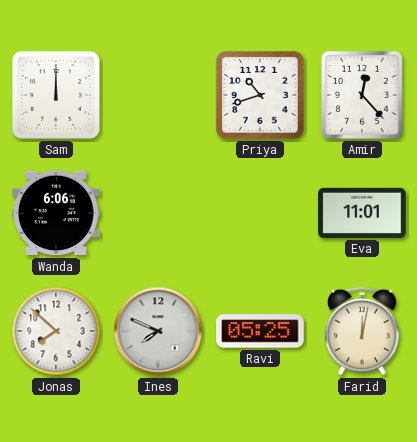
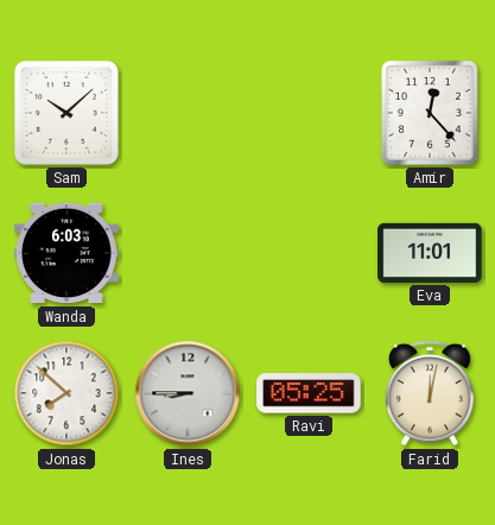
Sam: 12:00 -> 10:08 (66, 113)
Priya: 10:42 -> none (260, 95)
Wanda: 6:06 -> 6:03 (66, 253)
Ines: 7:49 -> 8:45 (188, 393)
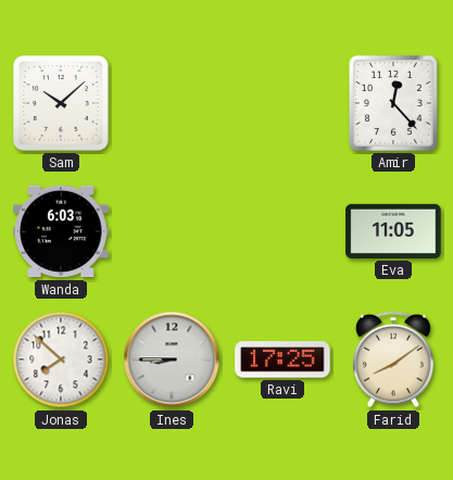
Eva: 11:01 -> 11:05 (393, 231)
Ravi: 05:25 -> 17:25 (282, 359)
Farid: 12:02 -> 8:09 (393, 359)
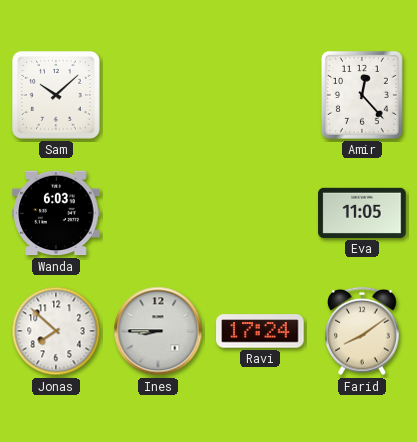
Ravi: 17:25 -> 17:24 (260, 331)
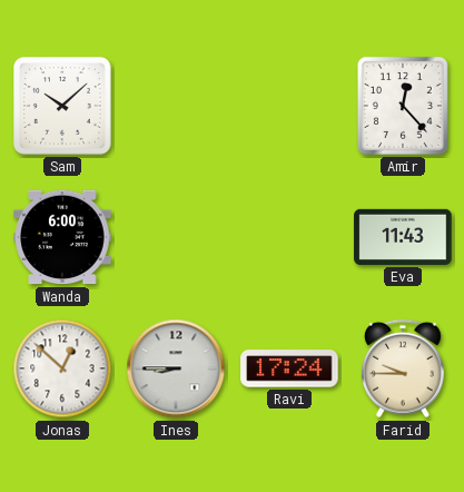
Wanda: 6:03 -> 6:00 (62, 237)
Eva: 11:05 -> 11:43 (403, 237)
Jonas: 7:52 -> 12:52 (62, 368)
Farid: 8:09 -> 9:45 (403, 368)
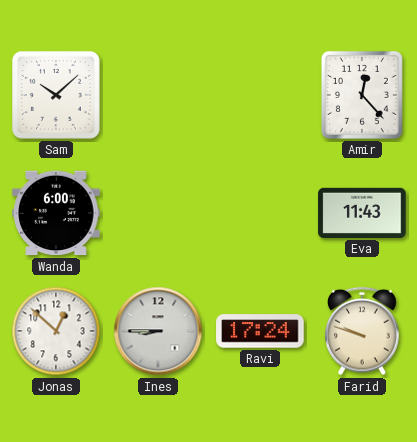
Farid: 9:45 -> 9:48 (362, 331)
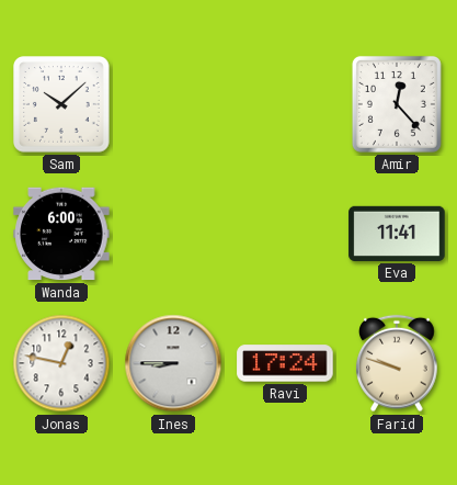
Eva: 11:43 -> 11:41 (397, 234)
Jonas: 12:52 -> 12:47 (61, 363)
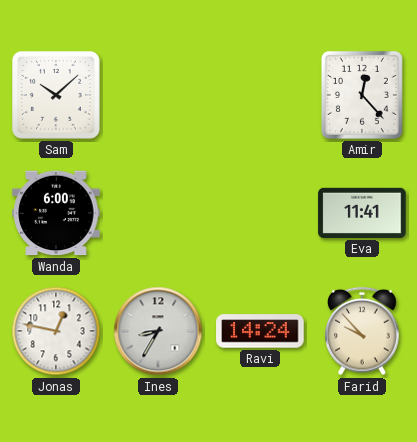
Ines: 8:45 -> 8:35 (158, 331)
Ravi: 17:24 -> 14:24 (260, 331)
Farid: 9:48 -> 9:53 (362, 331)
